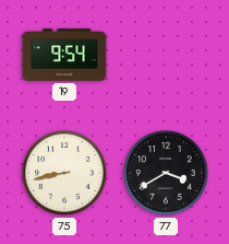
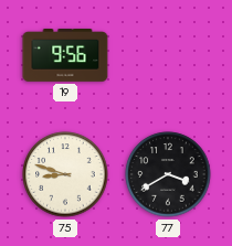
19: 9:54 -> 9:56 (65, 56)
75: 8:43 -> 8:48 (65, 174)
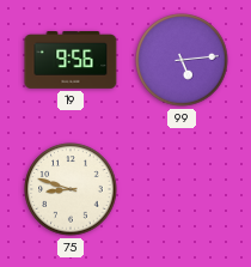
99: none -> 5:14 (182, 60)
77: 3:40 -> none (168, 174)
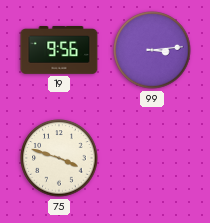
99: 5:14 -> 3:14 (152, 50)
75: 8:48 -> 3:48 (59, 158)
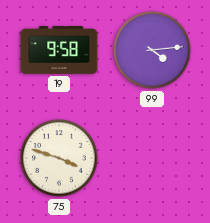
19: 9:56 -> 9:58 (59, 51)
99: 3:14 -> 4:14 (152, 50)
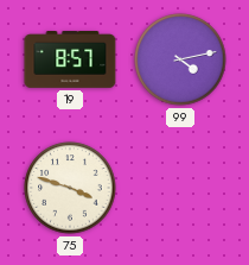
19: 9:58 -> 8:57 (70, 61)
99: 4:14 -> 4:13 (180, 59)
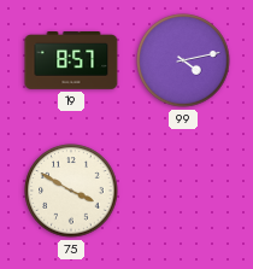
75: 3:48 -> 3:50 (71, 191)
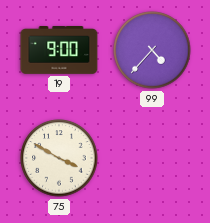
19: 8:57 -> 9:00 (59, 51)
99: 4:13 -> 4:37 (152, 50)
